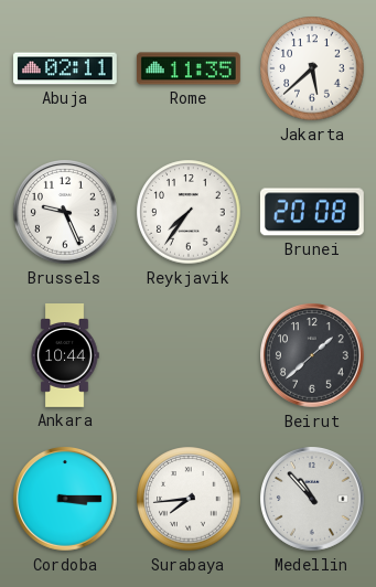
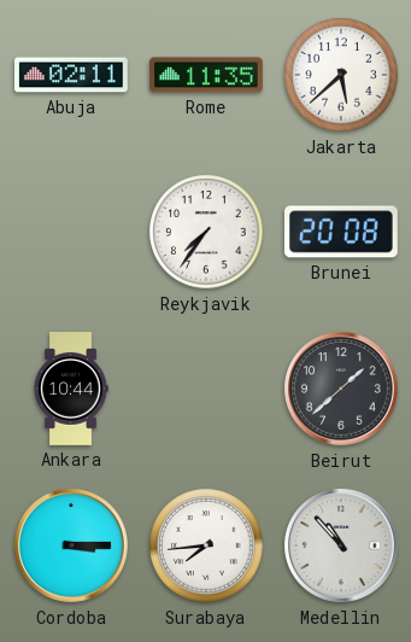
Brussels: 9:26 -> none (66, 213)
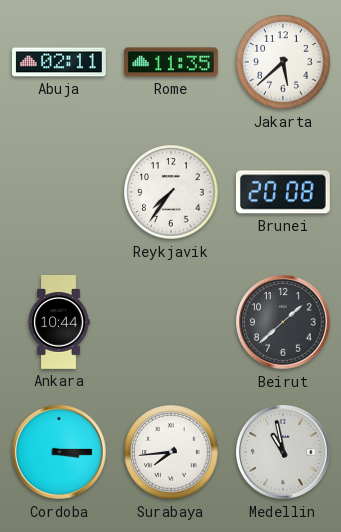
Medellin: 10:53 -> 10:58 (284, 453)
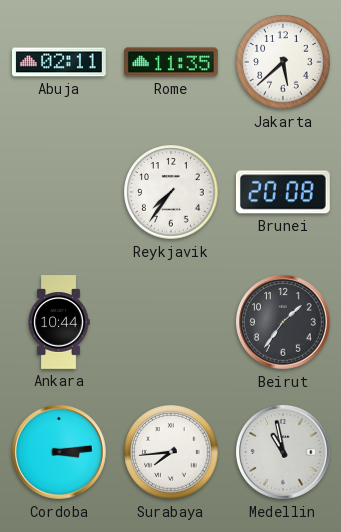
Beirut: 1:38 -> 1:36 (284, 323)
Cordoba: 3:15 -> 3:14 (60, 453)
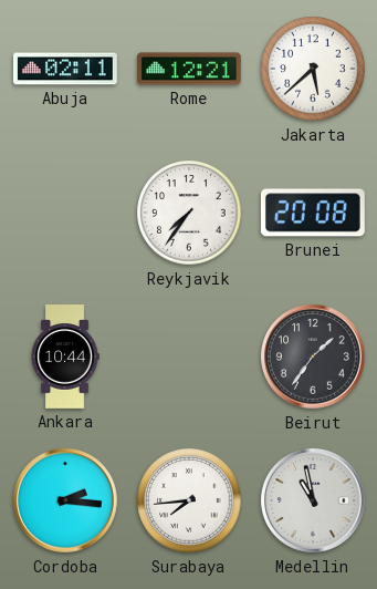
Rome: 11:35 -> 12:21 (189, 69)
Cordoba: 3:14 -> 2:16 (66, 502)
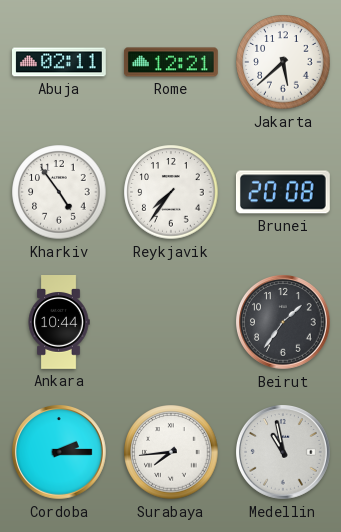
Kharkiv: none -> 4:54 (59, 192)
Cordoba: 2:16 -> 2:15 (60, 453)
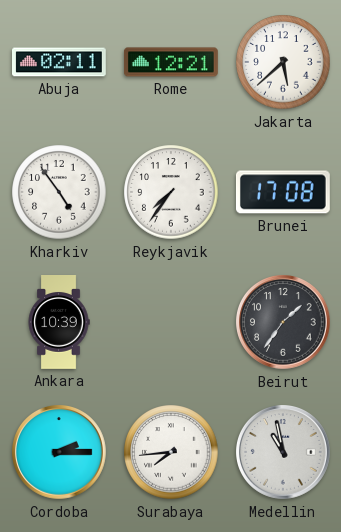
Brunei: 20:08 -> 17:08 (283, 192)
Ankara: 10:44 -> 10:39 (59, 323)
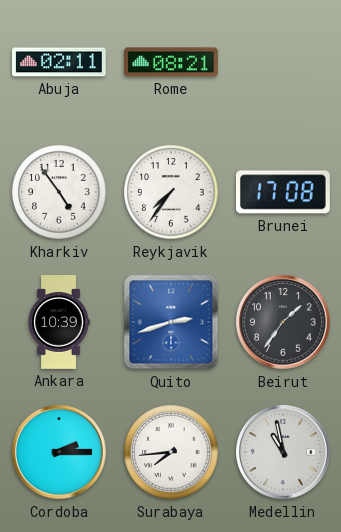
Rome: 12:21 -> 08:21 (171, 62)
Jakarta: 5:38 -> none (283, 62)
Quito: none -> 2:42 (171, 322)
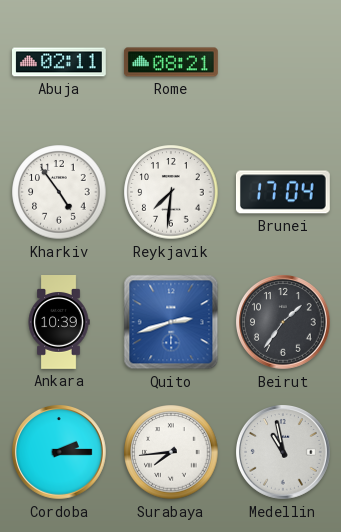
Reykjavik: 7:36 -> 7:31 (171, 192)
Brunei: 17:08 -> 17:04 (283, 192)
